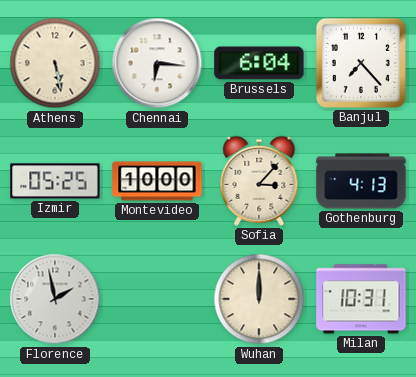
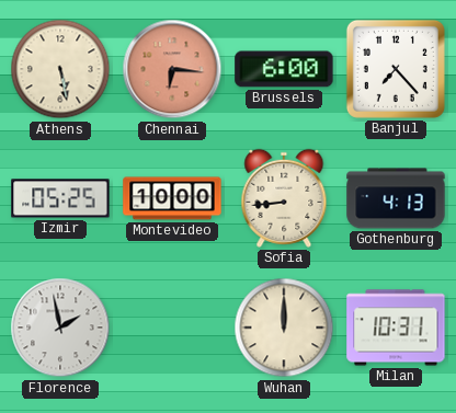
Chennai dial: white -> salmon (172, 69)
Brussels: 6:04 -> 6:00 (284, 69)
Sofia: 3:07 -> 8:44 (284, 198)
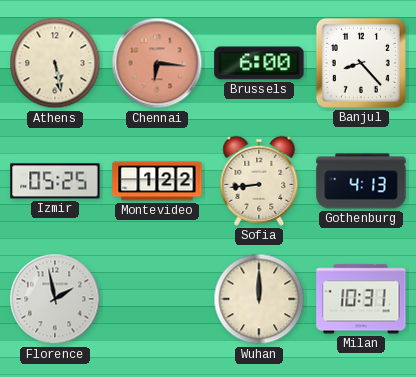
Banjul: 7:23 -> 8:23 (361, 63)
Montevideo: 10:00 -> 1:22 (157, 181)
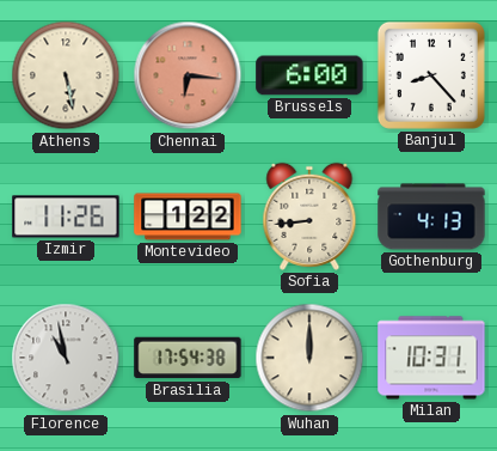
Izmir: 05:25 -> 11:26 (66, 217)
Florence: 1:58 -> 10:58 (66, 358)
Brasilia: none -> 17:54 (188, 358)
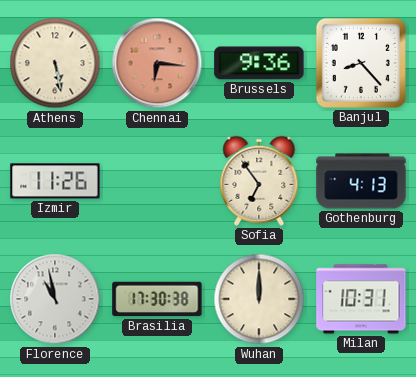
Brussels: 6:00 -> 9:36 (259, 63)
Montevideo: 1:22 -> none (188, 217)
Sofia: 8:44 -> 6:54 (259, 181)
Brasilia: 17:54 -> 17:30 (157, 299)
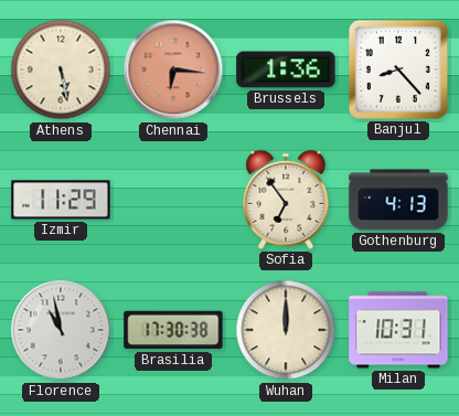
Brussels: 9:36 -> 1:36 (286, 70)
Izmir: 11:26 -> 11:29 (61, 200)
